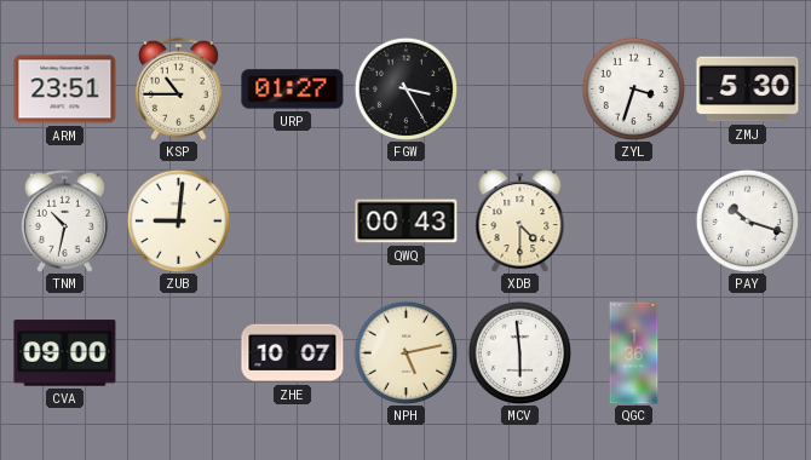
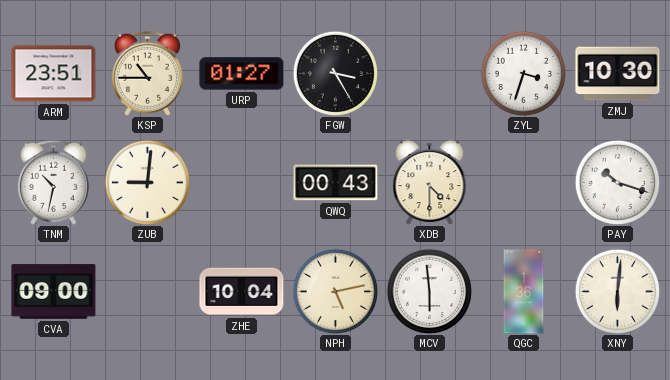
ZMJ: 5:30 -> 10:30 (618, 74)
ZHE: 10:07 -> 10:04 (242, 292)
XNY: none -> 6:01 (617, 291)
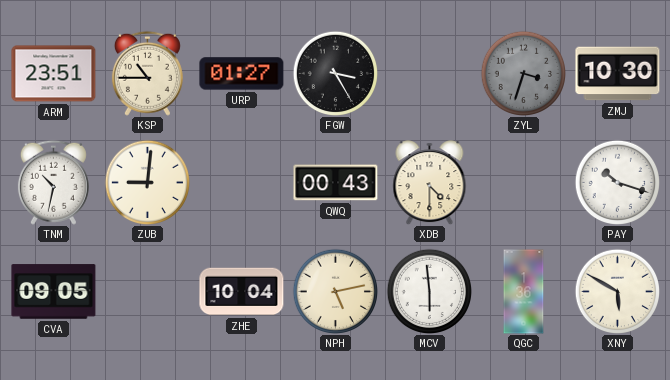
ZYL dial: white -> grey (523, 73)
CVA: 09:00 -> 09:05 (54, 292)
XNY: 6:01 -> 5:50 (617, 291)
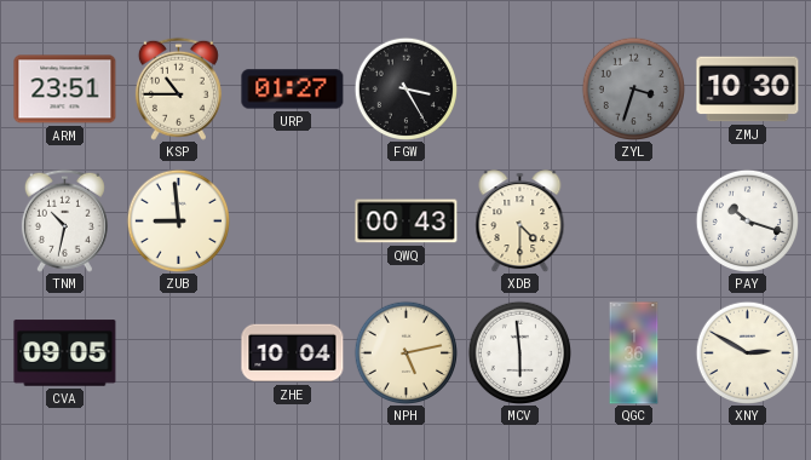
ZUB: 9:01 -> 8:59 (178, 220)
XNY: 5:50 -> 2:50 (747, 352)
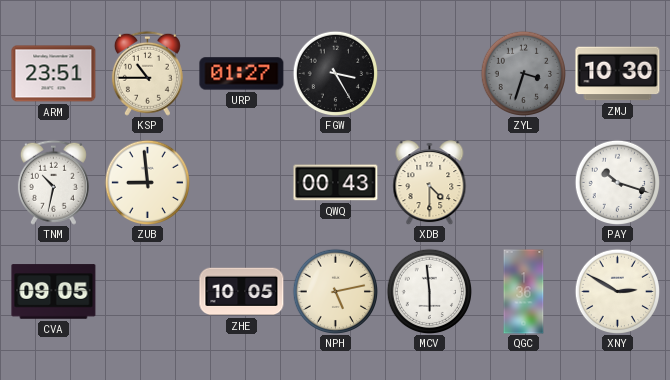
ZHE: 10:04 -> 10:05 (242, 292)
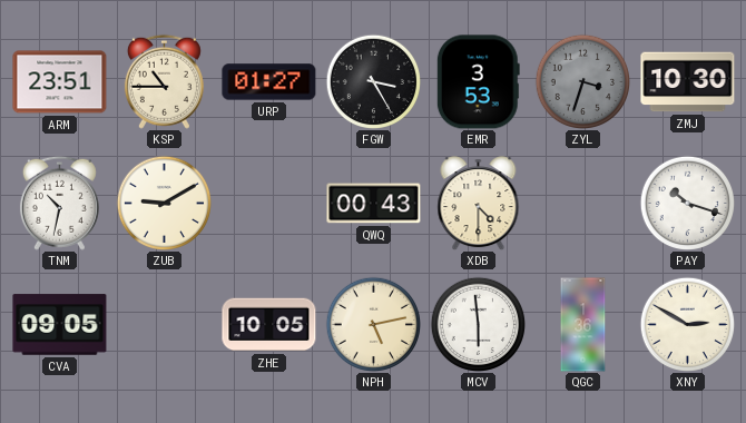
EMR: none -> 3:53 (478, 82)
ZUB: 8:59 -> 9:10 (164, 203)
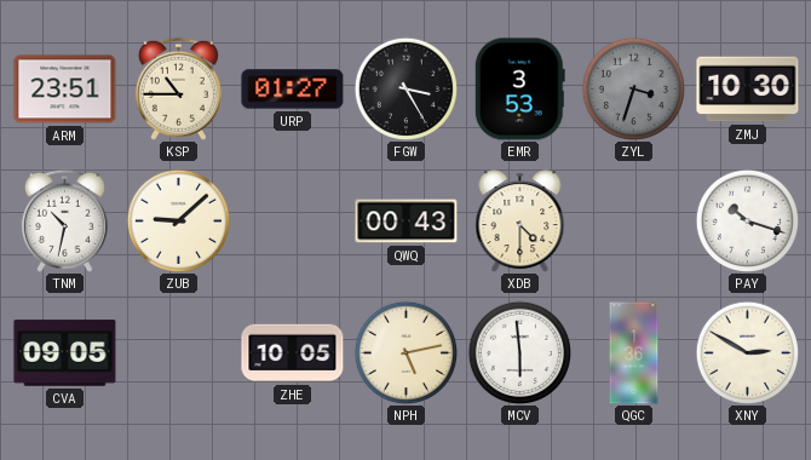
ZUB: 9:10 -> 9:08 (178, 220)
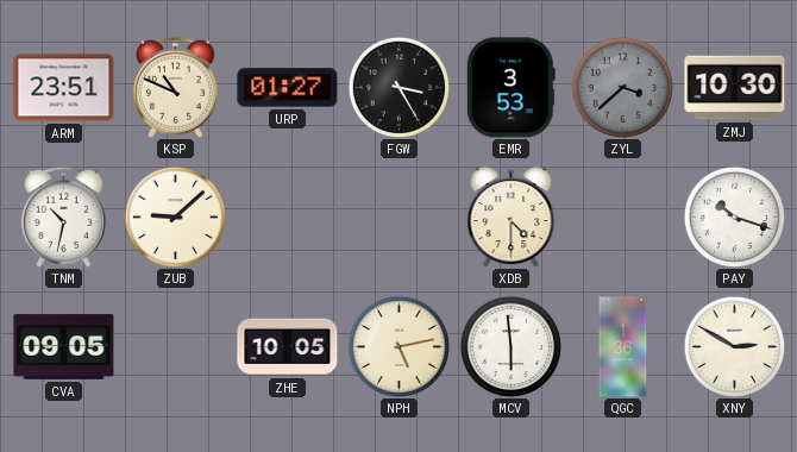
KSP: 10:45 -> 10:49 (175, 87)
ZYL: 3:33 -> 3:38 (622, 87)
QWQ: 00:43 -> none (407, 222)
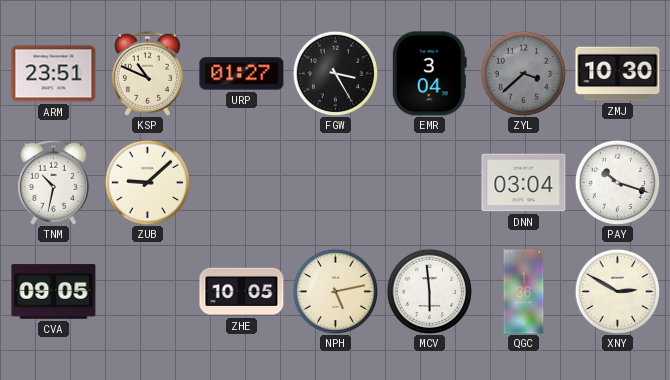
EMR: 3:53 -> 3:04 (429, 74)
XDB: 4:30 -> none (512, 218)
DNN: none -> 03:04 (524, 183)
